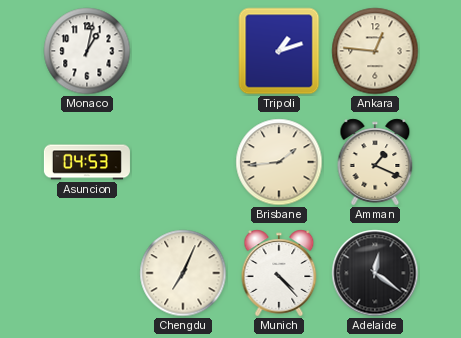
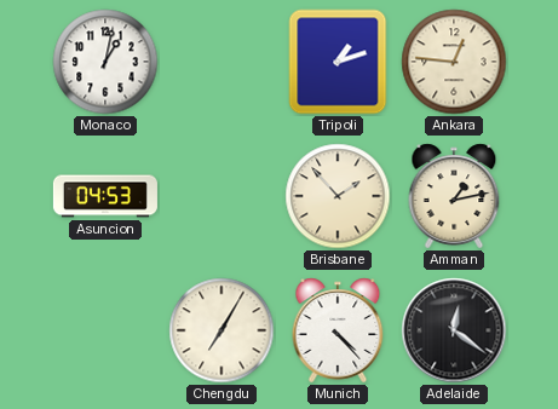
Brisbane: 1:44 -> 1:53 (338, 196)
Amman: 1:19 -> 1:13 (454, 196)
Chengdu: 7:04 -> 7:05 (222, 330)
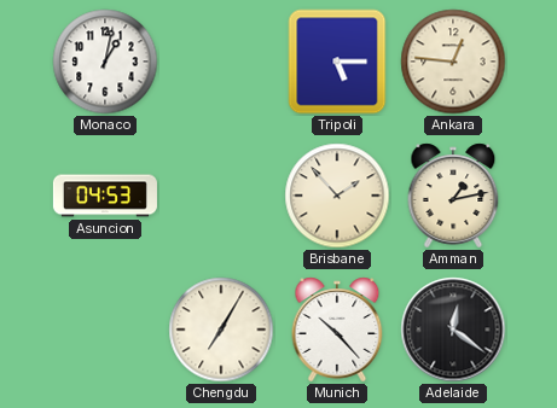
Tripoli: 1:12 -> 5:15 (337, 62)
Munich: 4:23 -> 10:23 (337, 330)
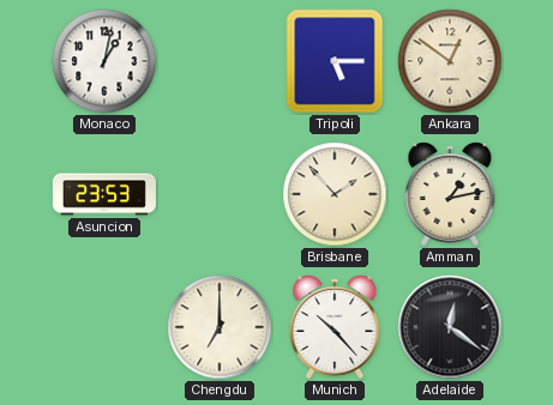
Ankara: 12:46 -> 12:51 (450, 61)
Asuncion: 04:53 -> 23:53 (104, 194)
Chengdu: 7:05 -> 7:00 (220, 327)
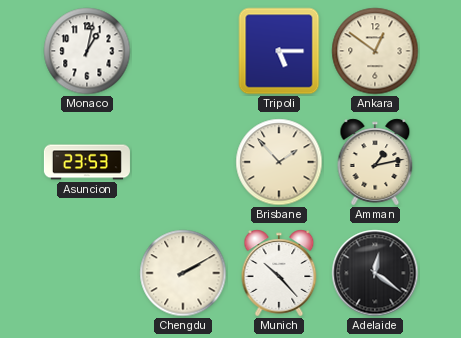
Chengdu: 7:00 -> 2:10 (183, 273)
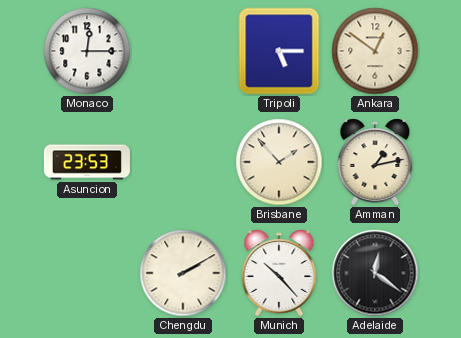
Monaco: 1:02 -> 12:15 (87, 51)
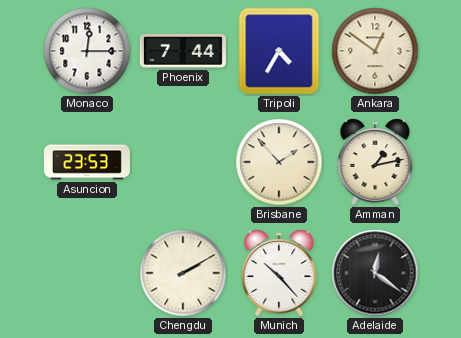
Phoenix: none -> 7:44 (183, 51)
Tripoli: 5:15 -> 4:35 (279, 51)
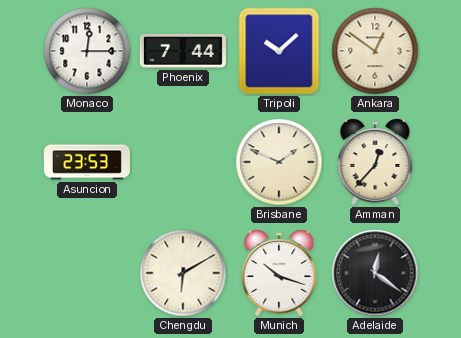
Tripoli: 4:35 -> 10:08 (279, 51)
Brisbane: 1:53 -> 1:49 (279, 162)
Amman: 1:13 -> 12:37 (375, 162)
Chengdu: 2:10 -> 6:10 (183, 273)
Munich: 10:23 -> 10:18 (279, 273)
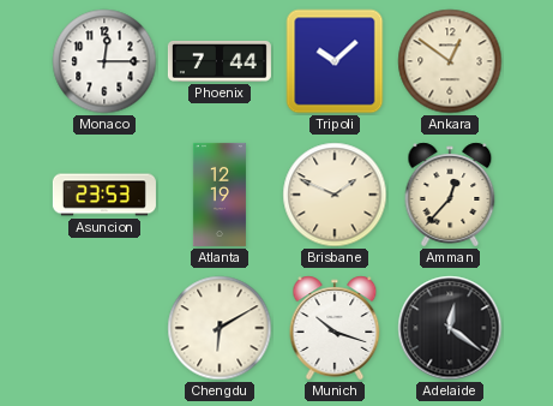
Atlanta: none -> 12:19 (220, 195)
